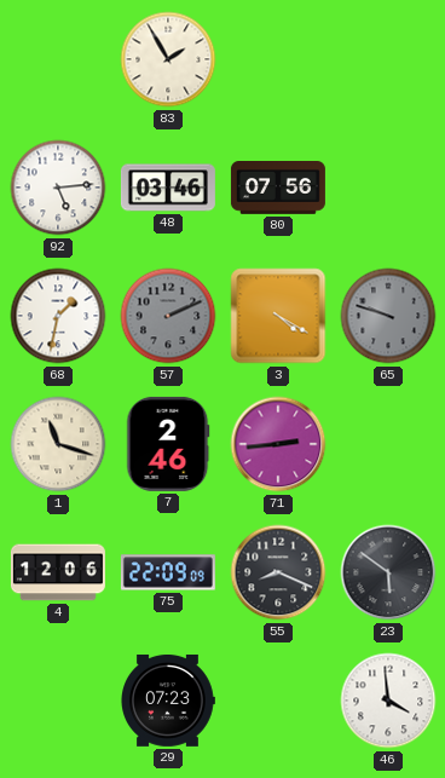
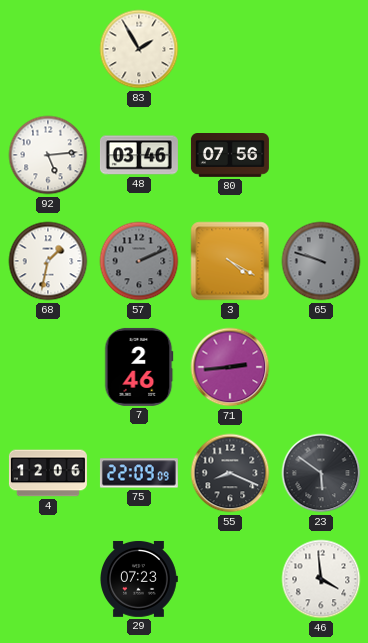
1: 11:18 -> none (58, 444)
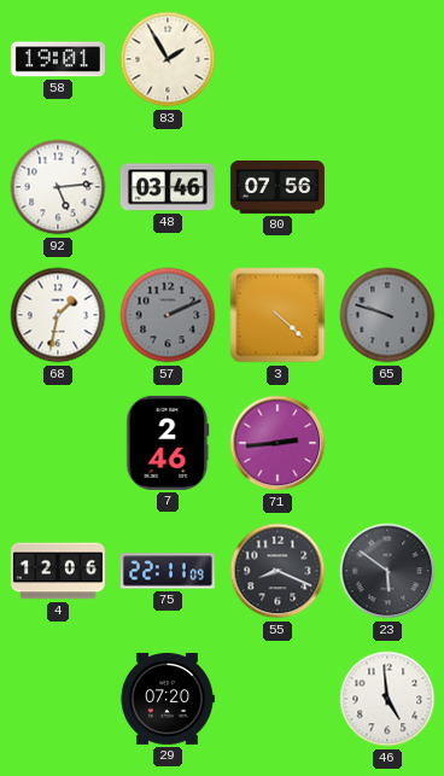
58: none -> 19:01 (58, 59)
3: 4:20 -> 4:22 (277, 315)
75: 22:09 -> 22:11 (168, 571)
29: 07:23 -> 07:20 (168, 699)
46: 3:59 -> 4:59 (387, 699)
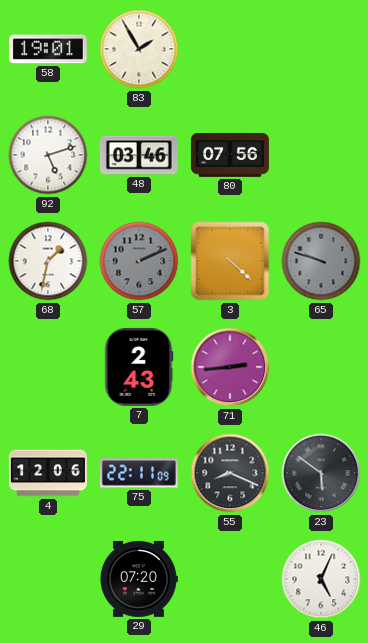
92: 5:14 -> 5:12 (48, 155)
7: 2:46 -> 2:43 (139, 367)
46: 4:59 -> 5:04 (321, 579)
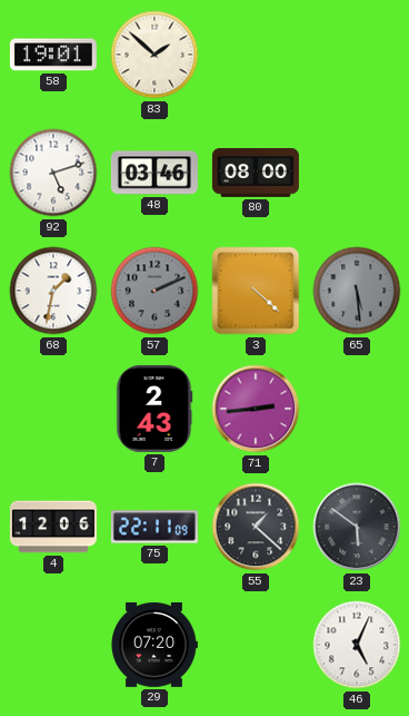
83: 1:55 -> 1:52 (154, 55)
80: 07:56 -> 08:00 (256, 174)
65: 9:48 -> 5:29 (357, 291)
55: 8:19 -> 1:22 (256, 527)
